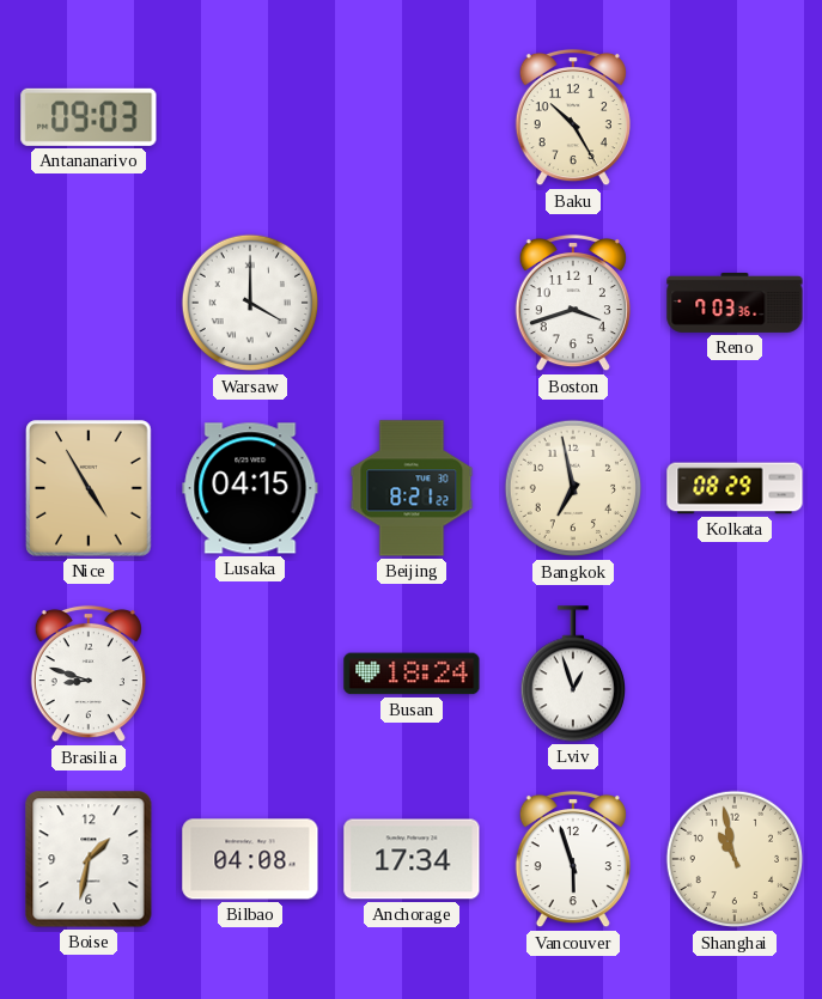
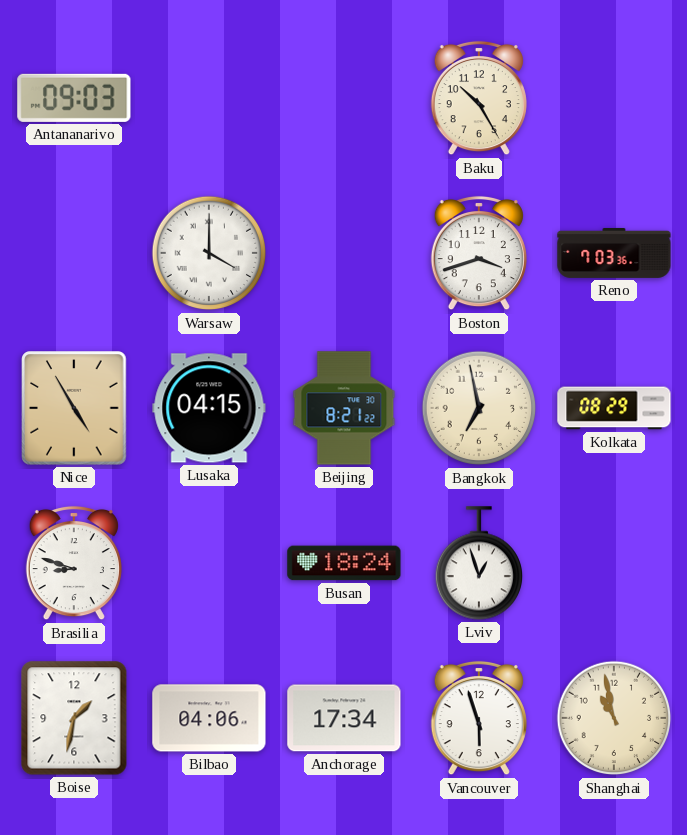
Bilbao: 04:08 -> 04:06 (209, 718)
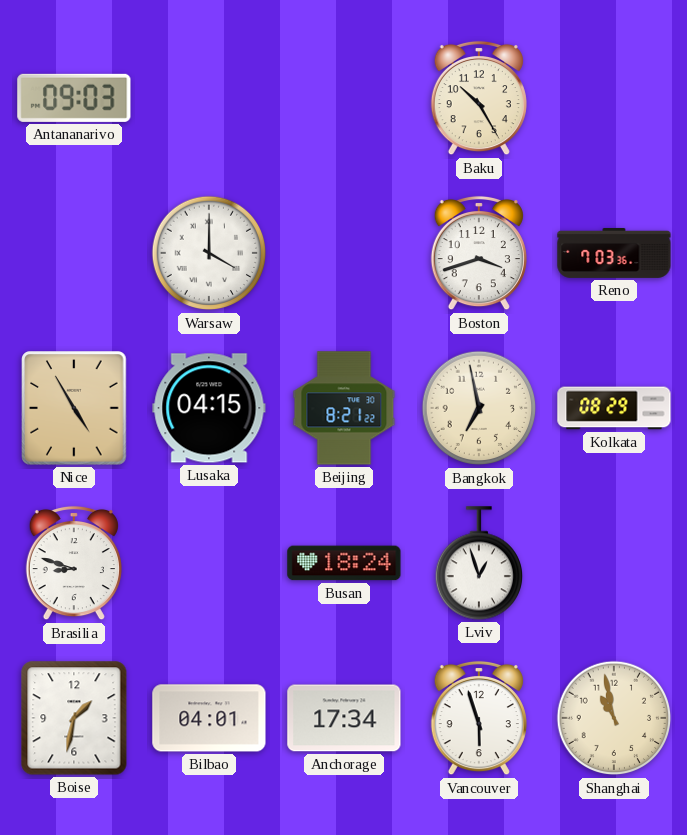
Bilbao: 04:06 -> 04:01 (209, 718)
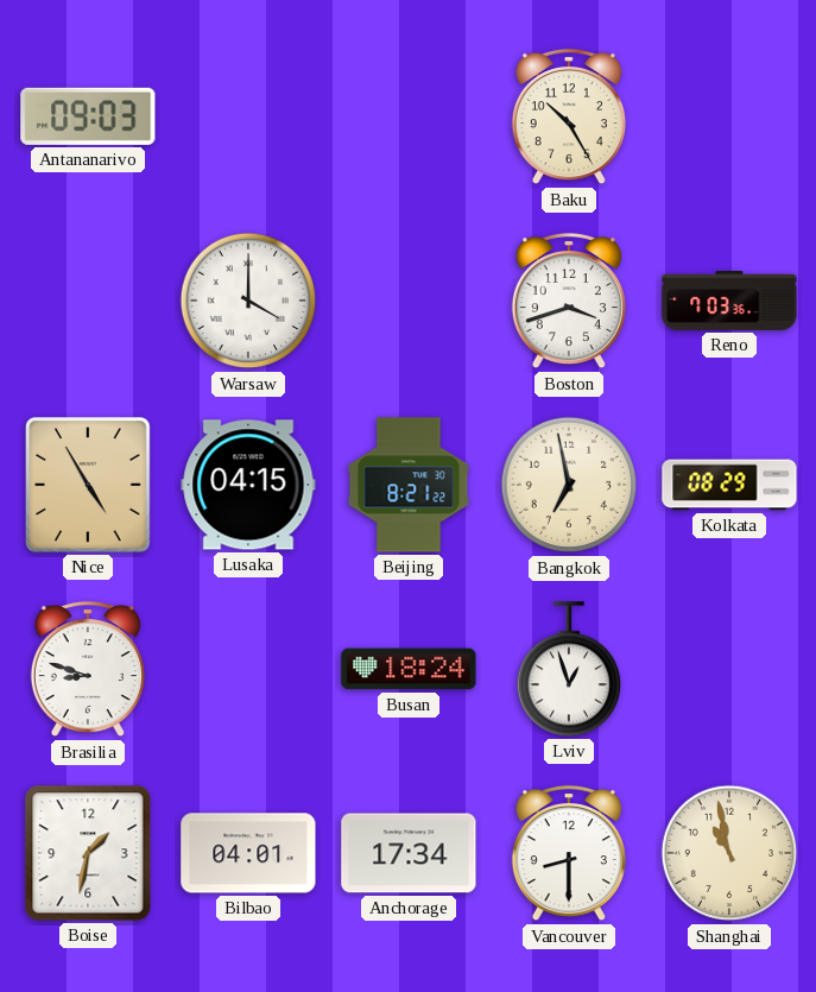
Vancouver: 5:57 -> 8:30 (569, 853)
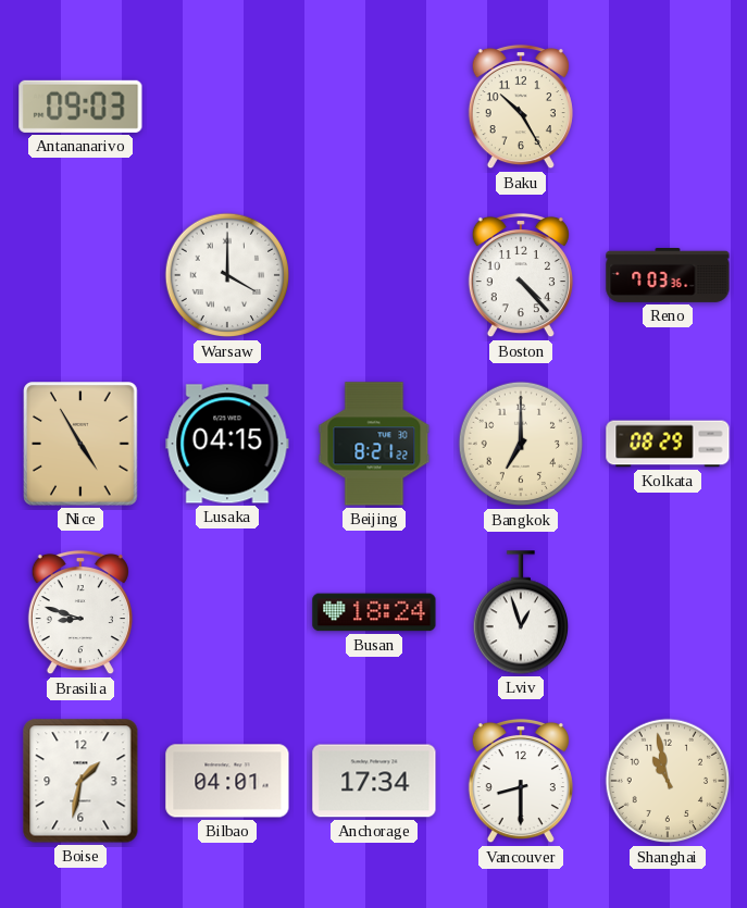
Boston: 3:42 -> 4:23 (521, 275)
Bangkok: 6:58 -> 7:00 (521, 444)
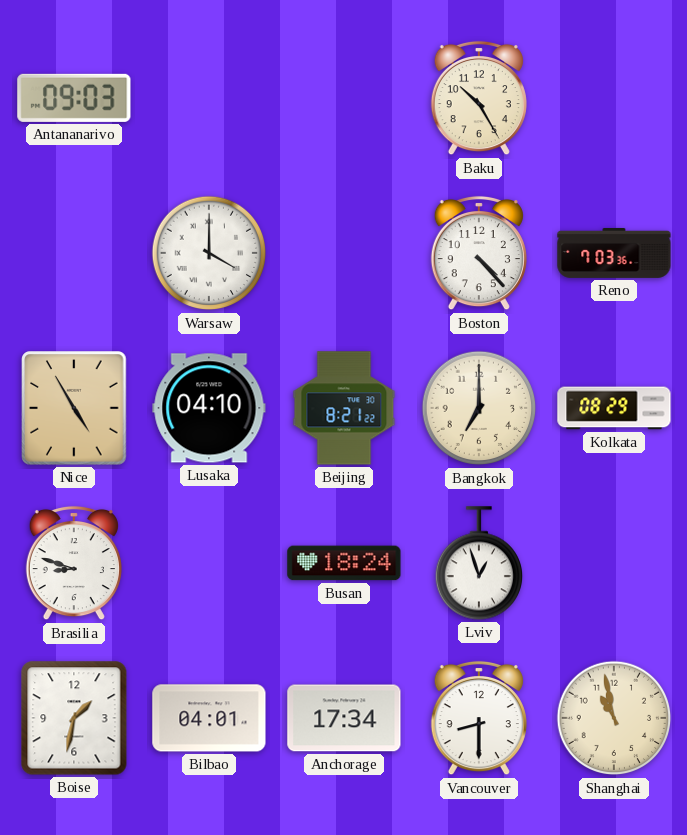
Lusaka: 04:15 -> 04:10 (209, 408)
